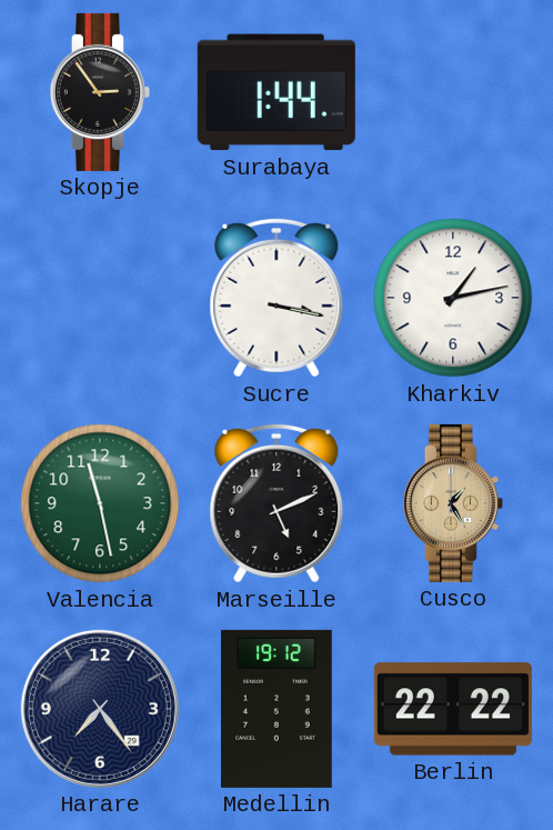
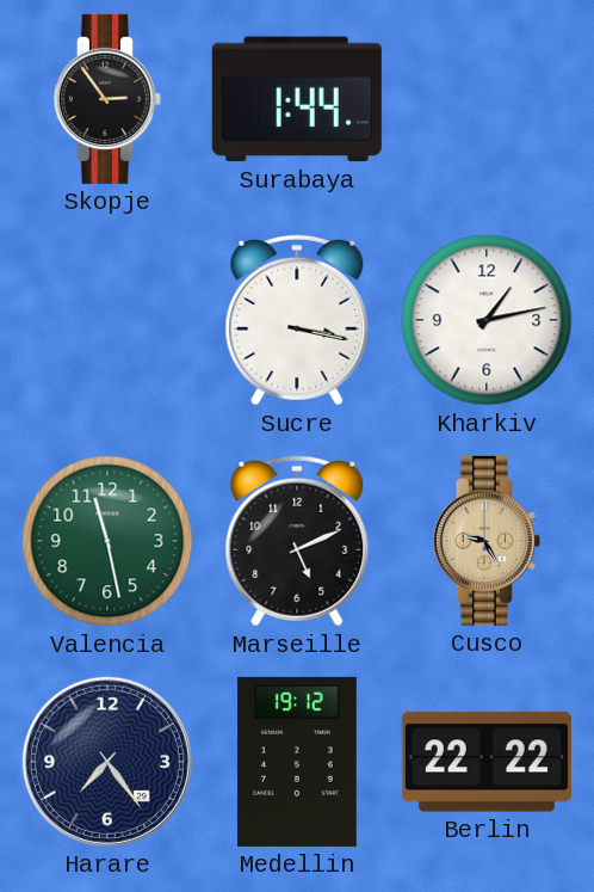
Cusco: 1:25 -> 9:25 (487, 541)
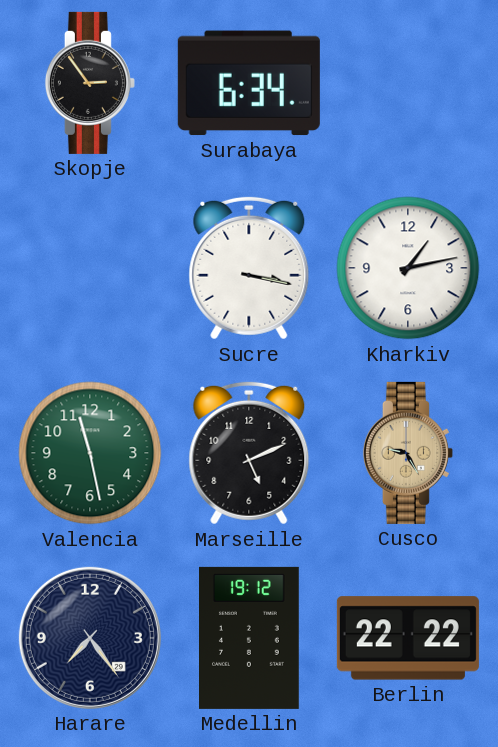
Surabaya: 1:44 -> 6:34 (249, 83)
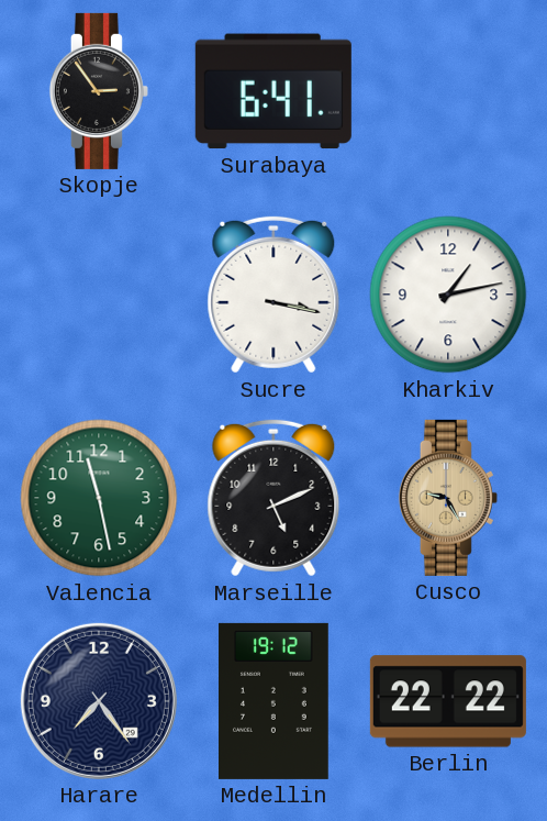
Surabaya: 6:34 -> 6:41 (273, 91)
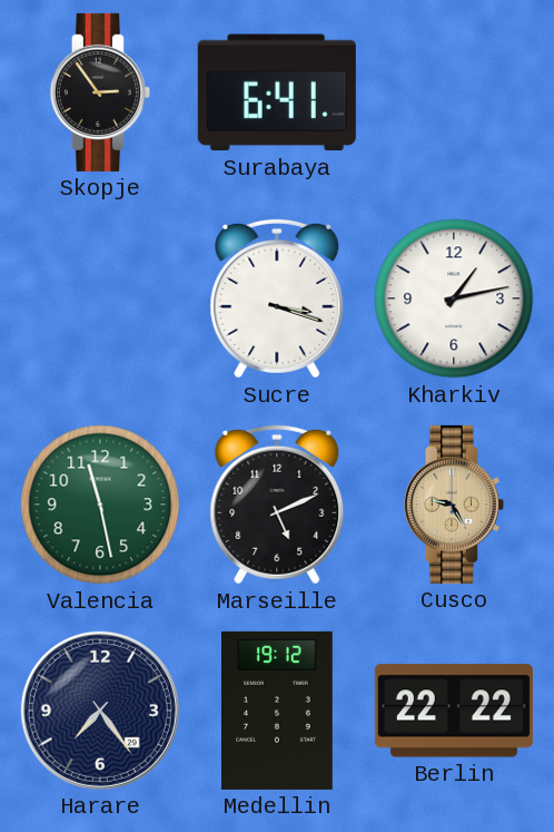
Sucre: 3:17 -> 3:18 (277, 298)
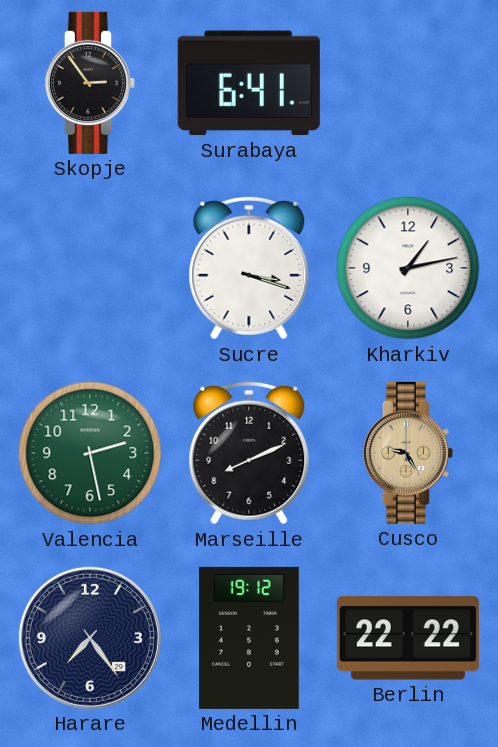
Valencia: 11:28 -> 2:28 (90, 453)
Marseille: 5:11 -> 8:11 (249, 453)
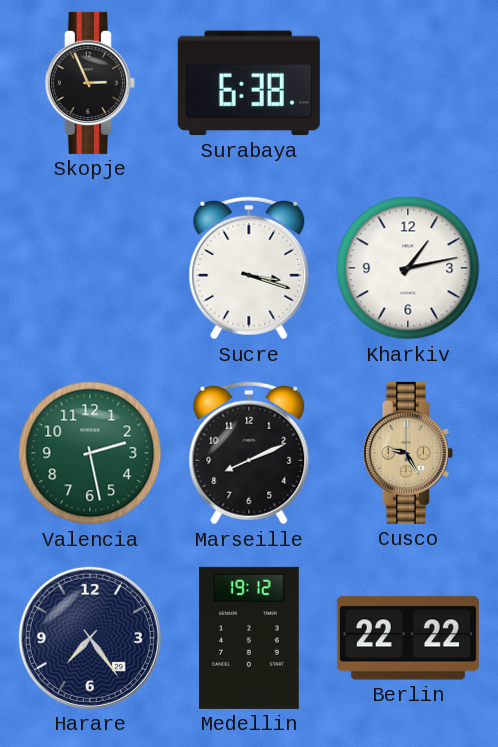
Skopje: 2:54 -> 2:56 (90, 83)
Surabaya: 6:41 -> 6:38 (249, 83)
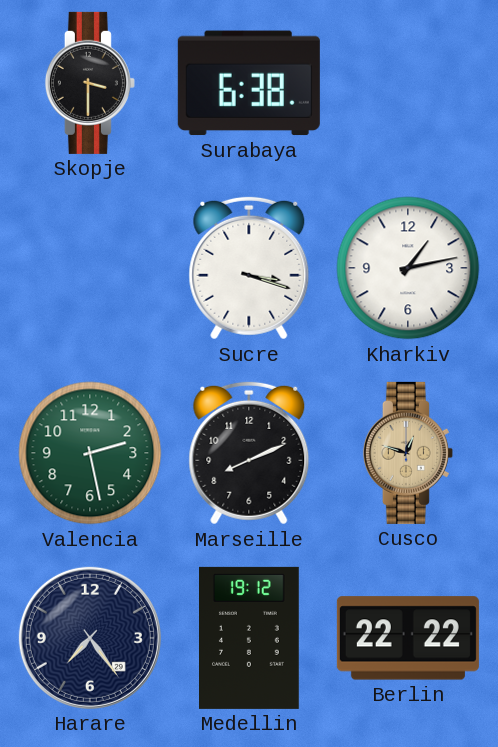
Skopje: 2:56 -> 3:30 (90, 83)
Cusco: 9:25 -> 12:48 (408, 453)
